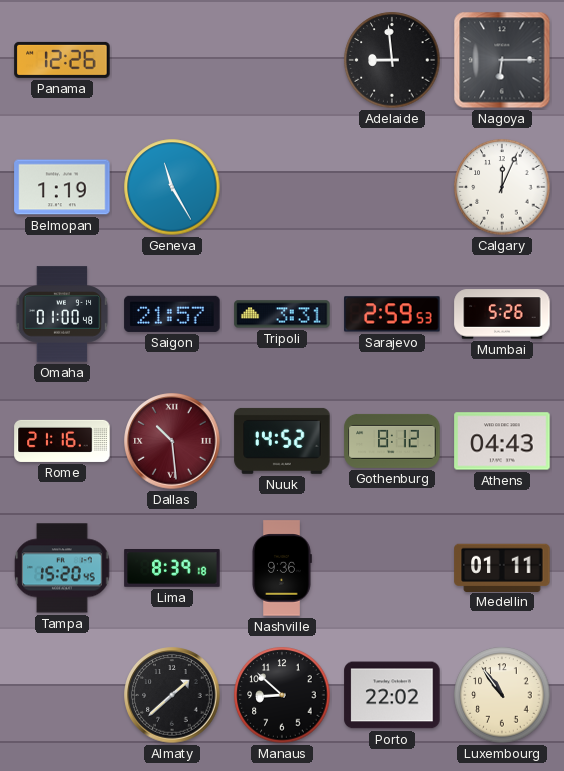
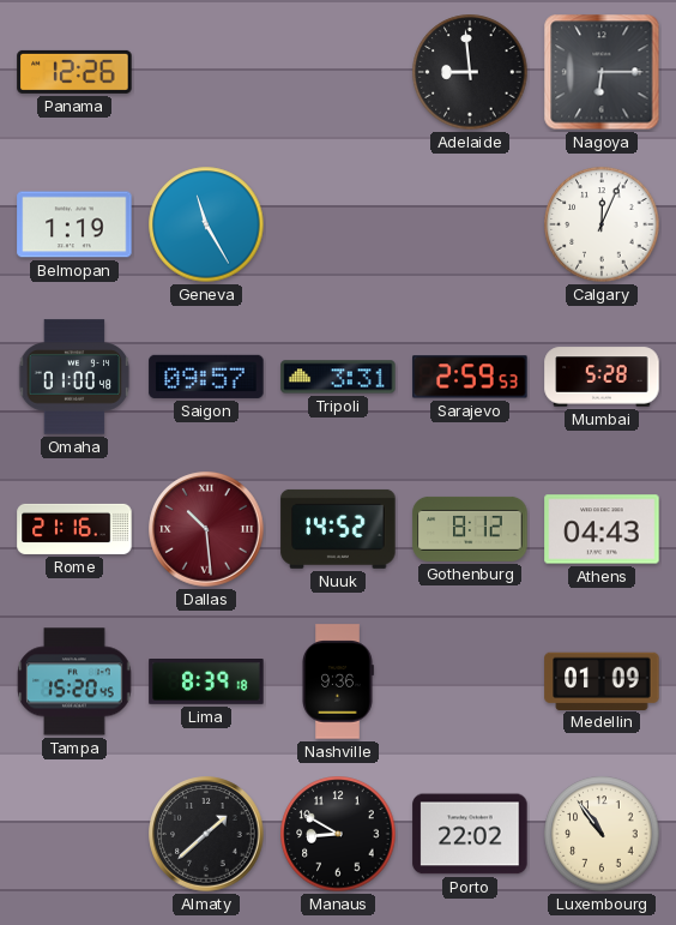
Saigon: 21:57 -> 09:57 (206, 377)
Mumbai: 5:26 -> 5:28 (602, 377)
Medellin: 01:11 -> 01:09 (602, 680)
Manaus: 8:52 -> 8:50 (338, 834)
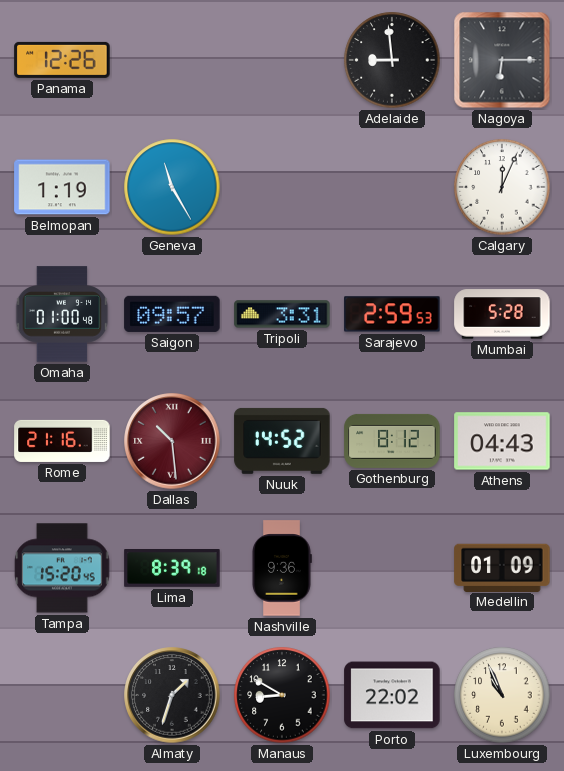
Almaty: 1:38 -> 1:33 (172, 695)
Luxembourg: 10:54 -> 10:56 (502, 695)
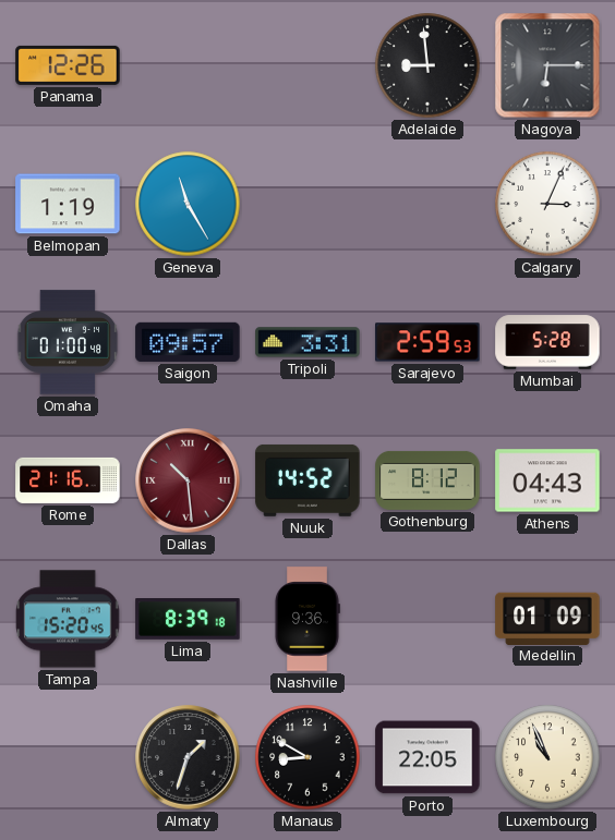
Calgary: 12:04 -> 3:04 (547, 204)
Porto: 22:02 -> 22:05 (427, 757)
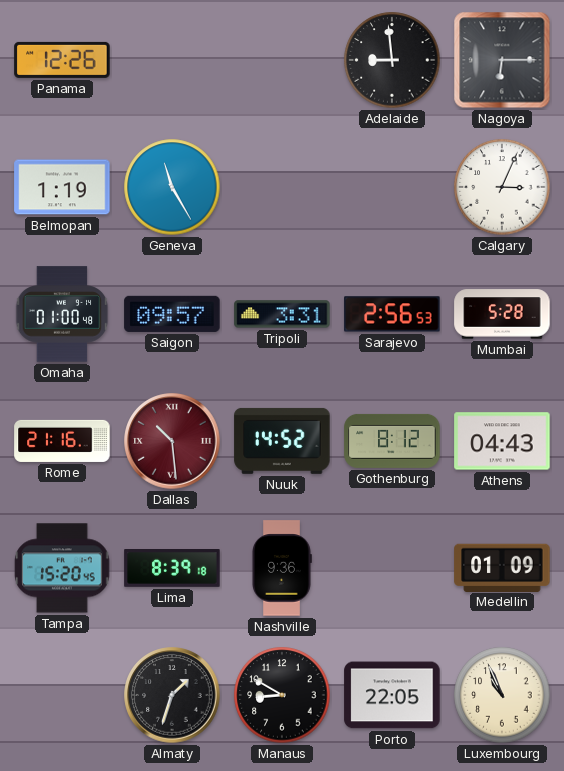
Sarajevo: 2:59 -> 2:56 (392, 314)
